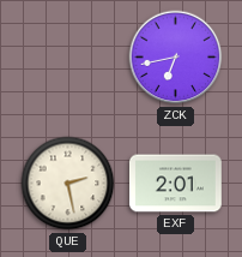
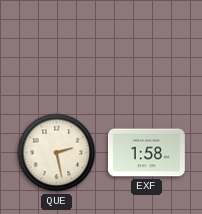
ZCK: 6:43 -> none (176, 58)
EXF: 2:01 -> 1:58 (147, 153)
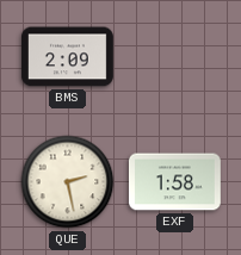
BMS: none -> 2:09 (67, 57)
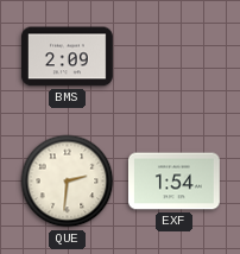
QUE: 2:28 -> 2:31 (68, 182)
EXF: 1:58 -> 1:54 (175, 182)
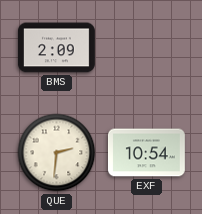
EXF: 1:54 -> 10:54 (147, 153)
